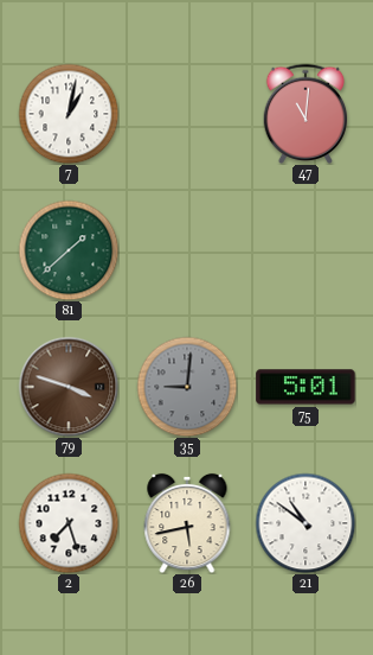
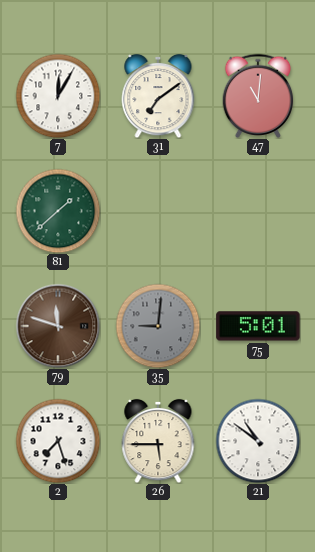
7: 1:02 -> 12:05 (58, 96)
31: none -> 7:09 (158, 96)
79: 3:48 -> 11:48 (58, 326)
26: 5:43 -> 5:45 (158, 441)
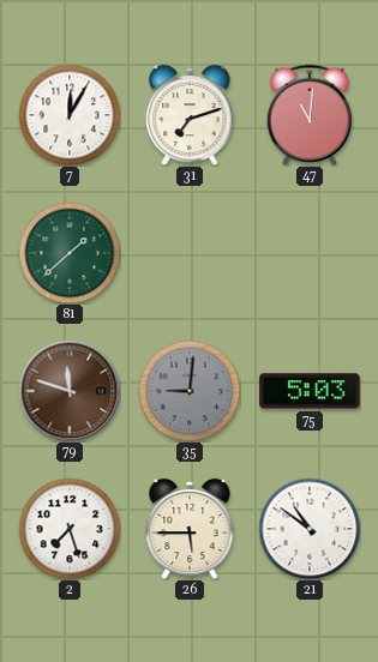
31: 7:09 -> 7:12 (190, 115)
75: 5:01 -> 5:03 (310, 391)
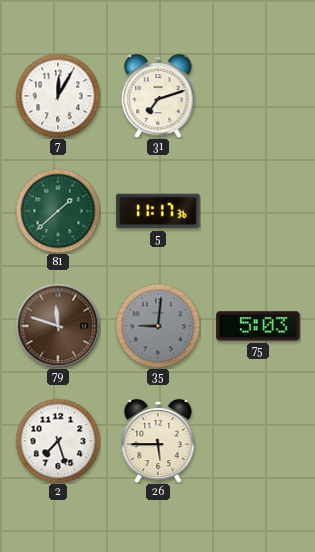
47: 11:01 -> none (310, 114)
5: none -> 11:17 (158, 211)
21: 10:51 -> none (310, 529)
